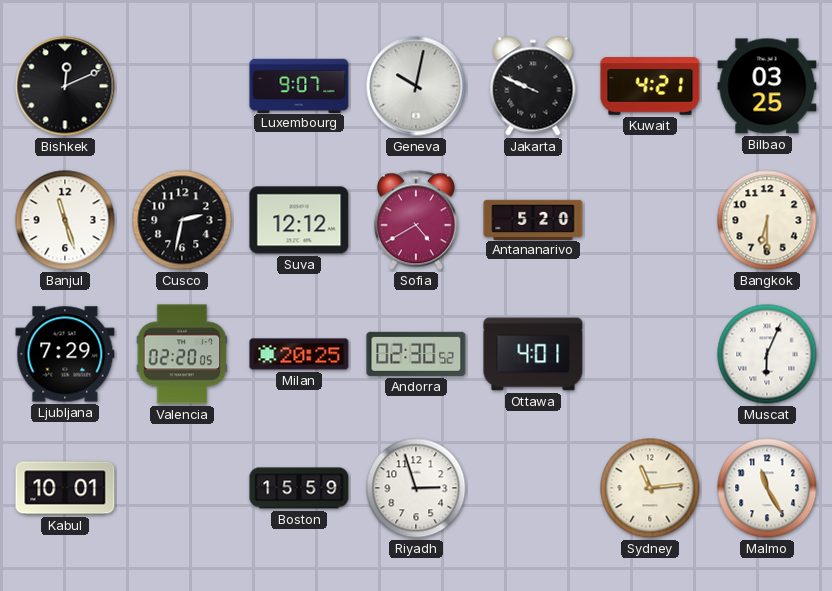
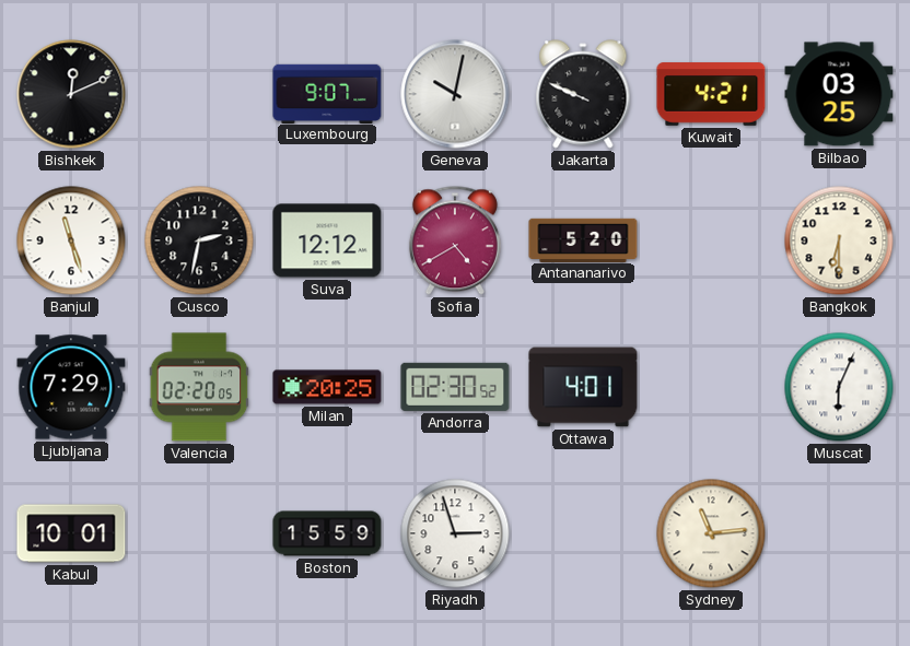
Malmo: 11:25 -> none (767, 488)
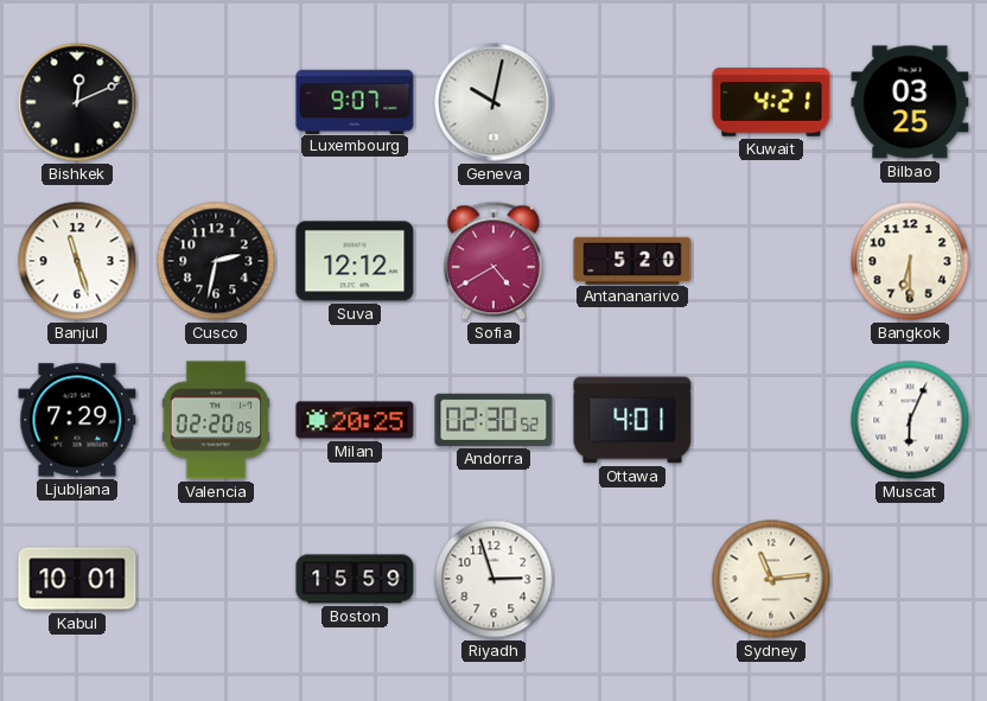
Jakarta: 9:49 -> none (583, 94)
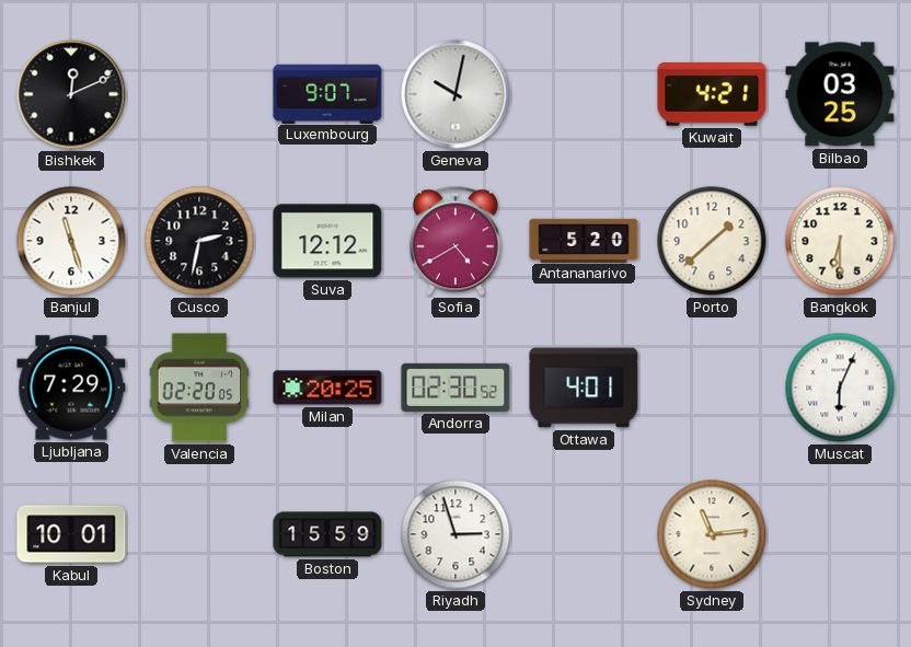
Porto: none -> 1:38 (712, 241)
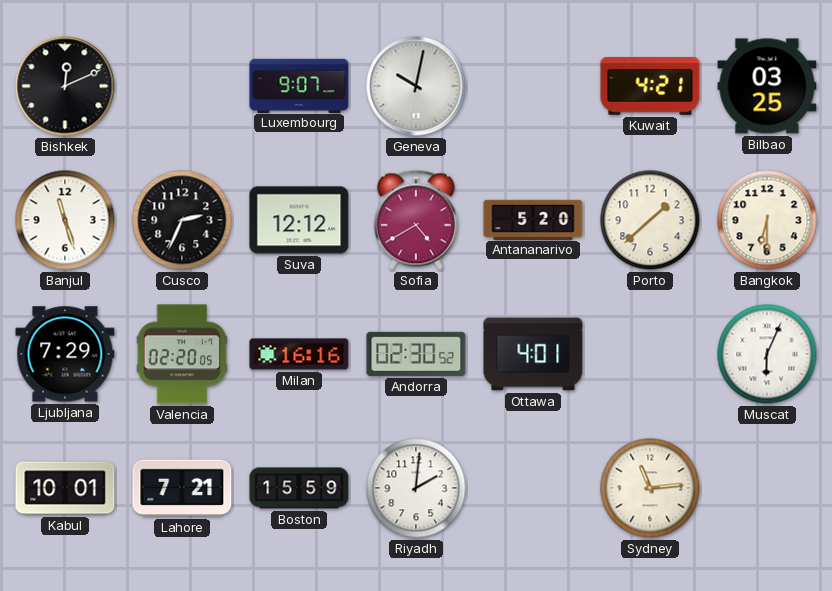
Cusco: 2:32 -> 2:34 (182, 220)
Milan: 20:25 -> 16:16 (299, 354)
Lahore: none -> 7:21 (182, 488)
Riyadh: 2:57 -> 2:01 (416, 488)
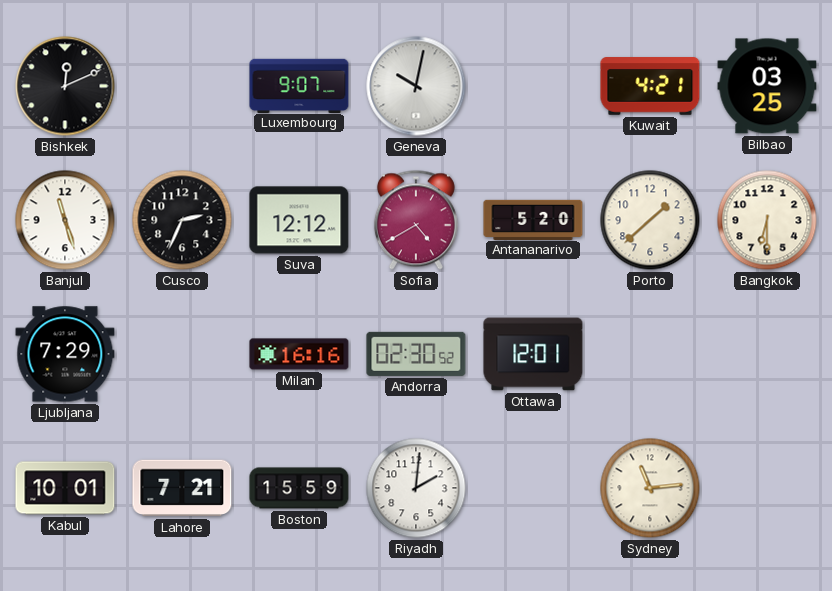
Valencia: 02:20 -> none (182, 354)
Ottawa: 4:01 -> 12:01 (533, 354)
Muscat: 6:04 -> none (767, 354)
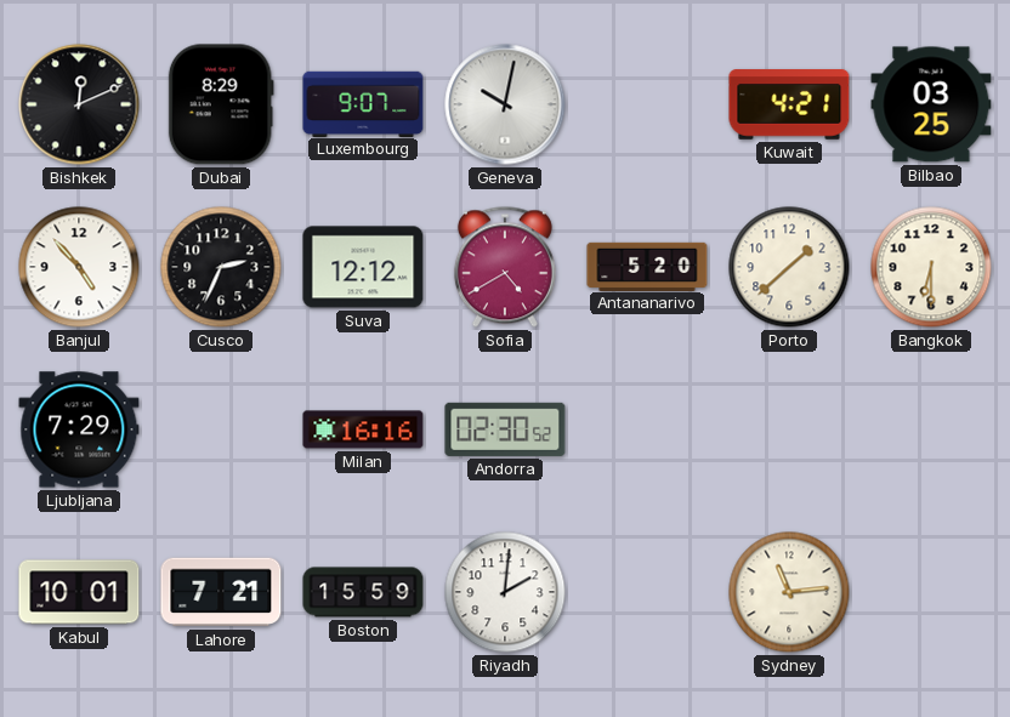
Dubai: none -> 8:29 (221, 104)
Banjul: 11:27 -> 4:53 (79, 267)
Ottawa: 12:01 -> none (533, 354)
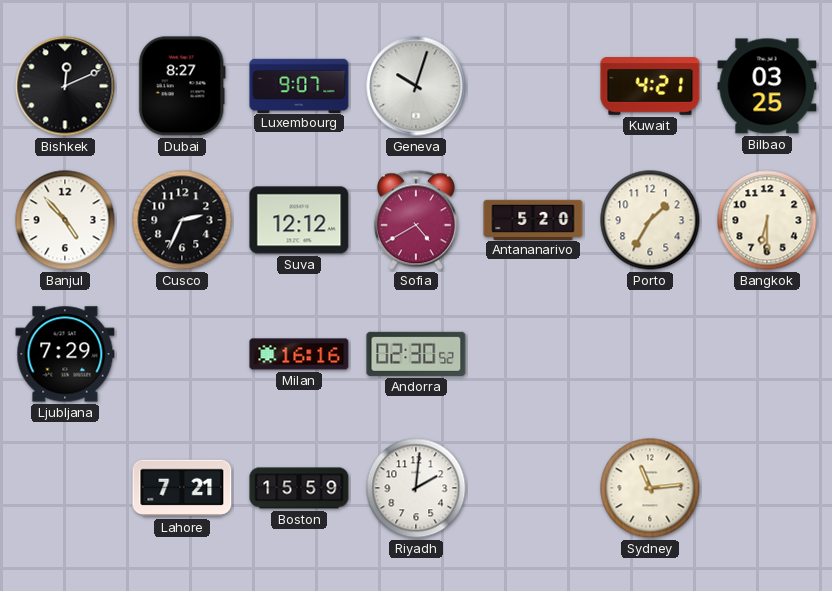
Dubai: 8:29 -> 8:27 (182, 86)
Geneva: 10:02 -> 10:03 (416, 86)
Porto: 1:38 -> 1:35 (650, 220)
Kabul: 10:01 -> none (79, 592)
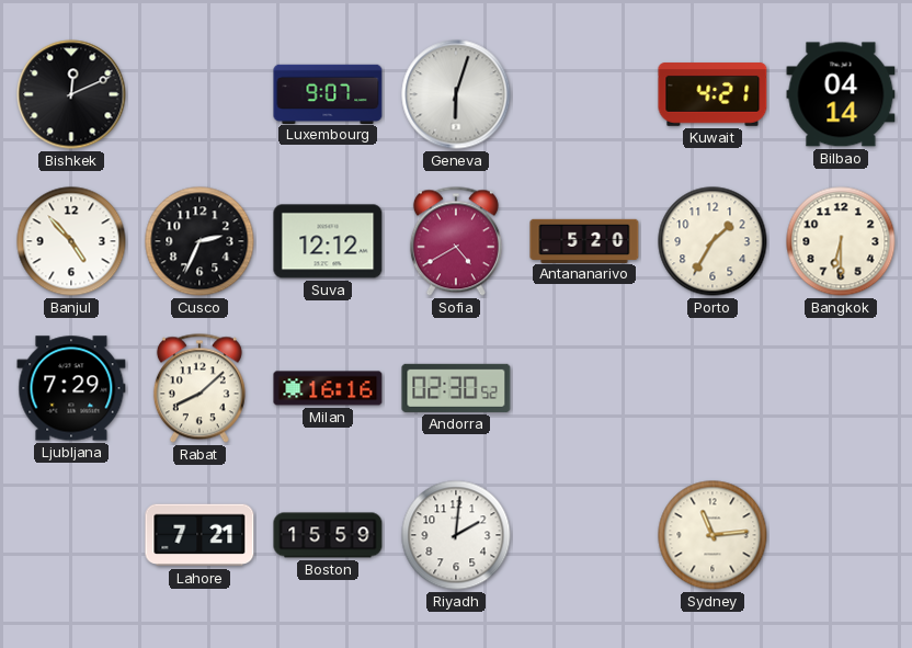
Dubai: 8:27 -> none (182, 86)
Geneva: 10:03 -> 6:03 (456, 94)
Bilbao: 03:25 -> 04:14 (841, 94)
Rabat: none -> 8:08 (200, 388)
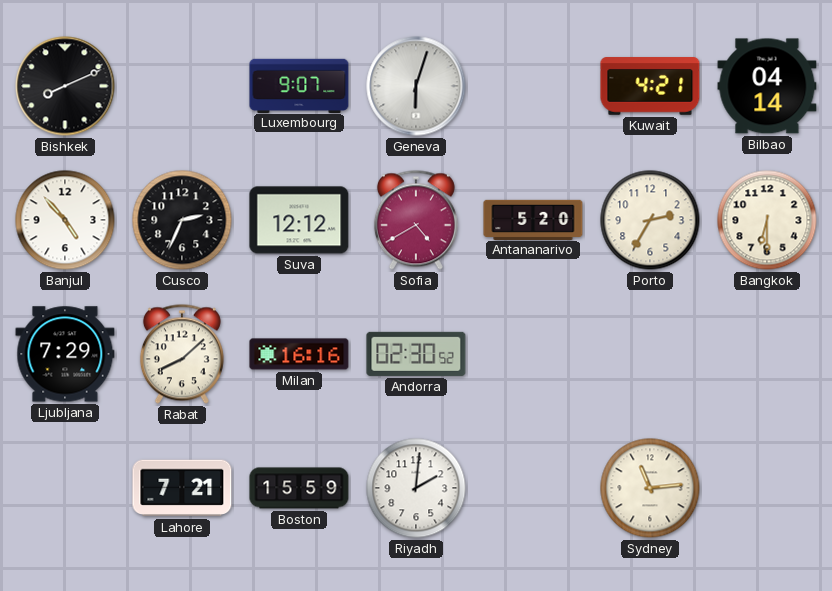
Bishkek: 12:11 -> 8:11 (65, 86)
Porto: 1:35 -> 2:35 (650, 220)
